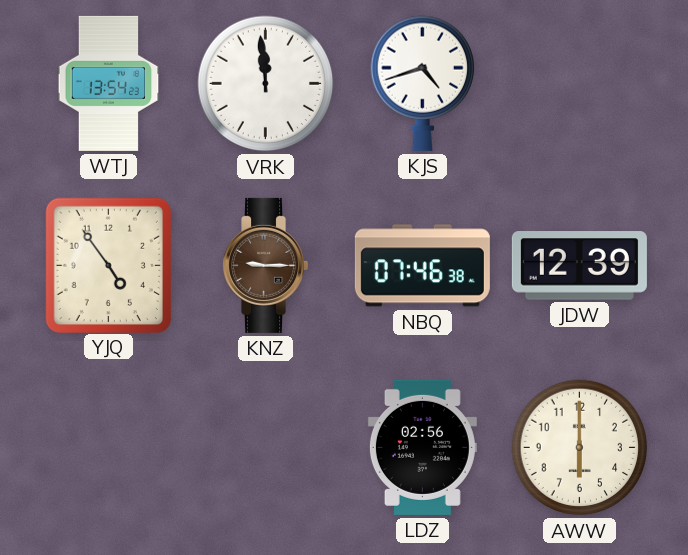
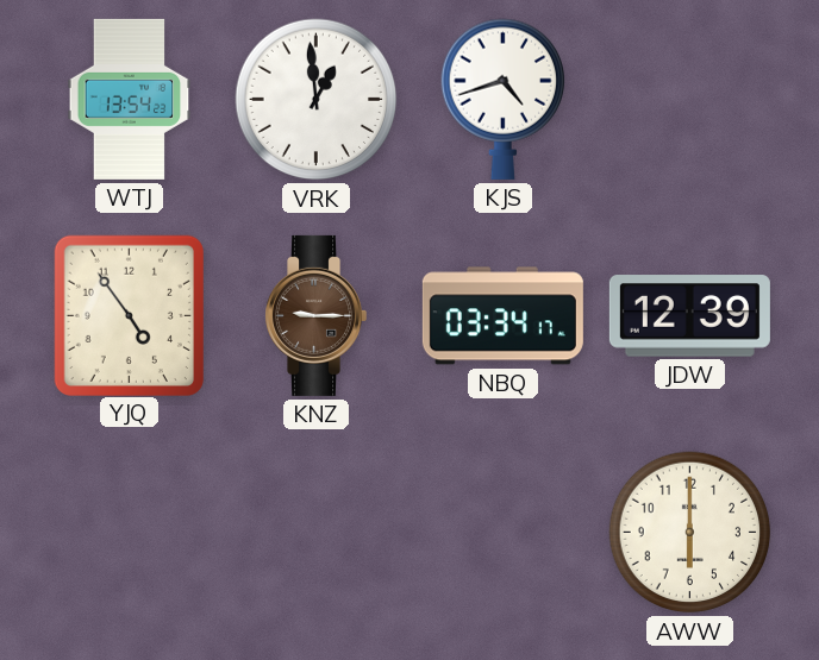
VRK: 11:59 -> 12:59 (317, 100)
NBQ: 07:46 -> 03:34 (502, 316)
LDZ: 02:56 -> none (422, 447)
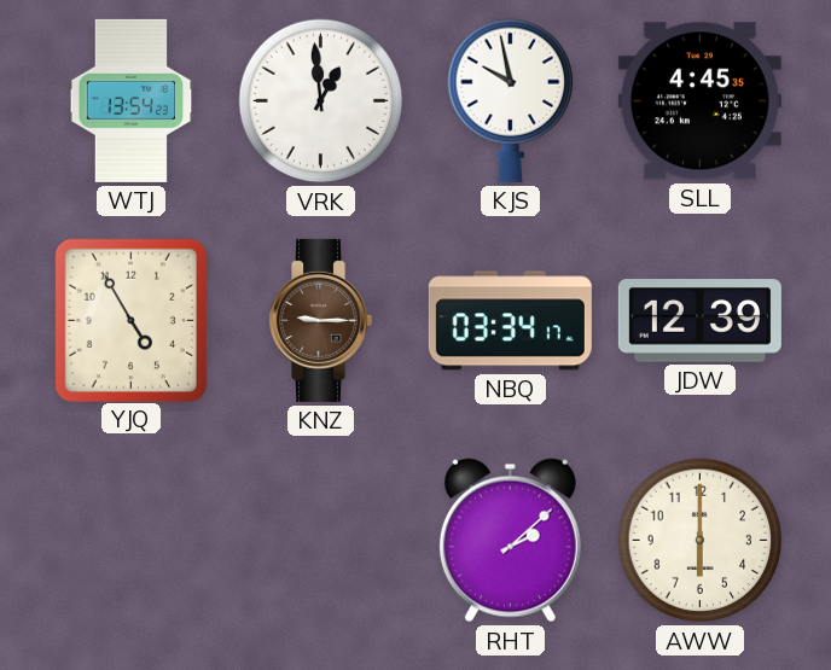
KJS: 4:42 -> 9:58 (510, 100)
SLL: none -> 4:45 (699, 101)
YJQ: 4:54 -> 4:55 (130, 320)
RHT: none -> 2:08 (510, 541)
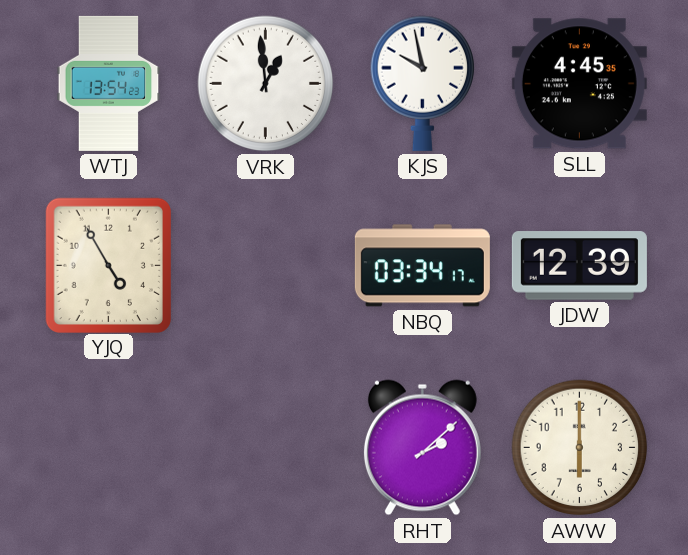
KNZ: 9:15 -> none (321, 320)
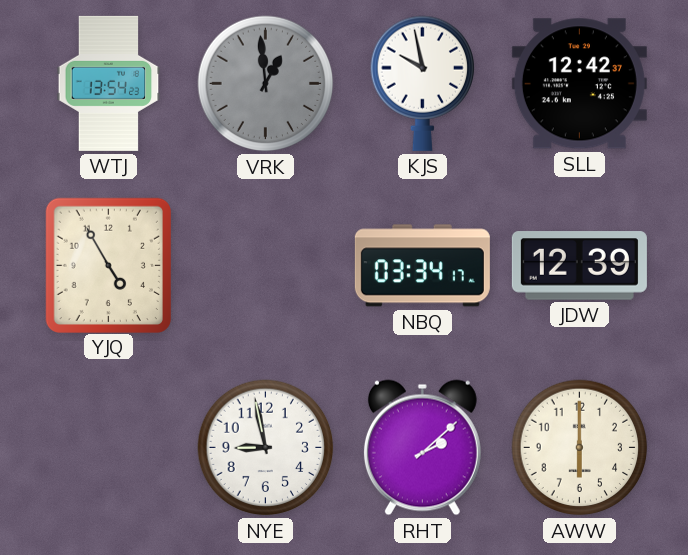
VRK dial: white -> grey (266, 84)
SLL: 4:45 -> 12:42 (579, 84)
NYE: none -> 8:58 (266, 448)
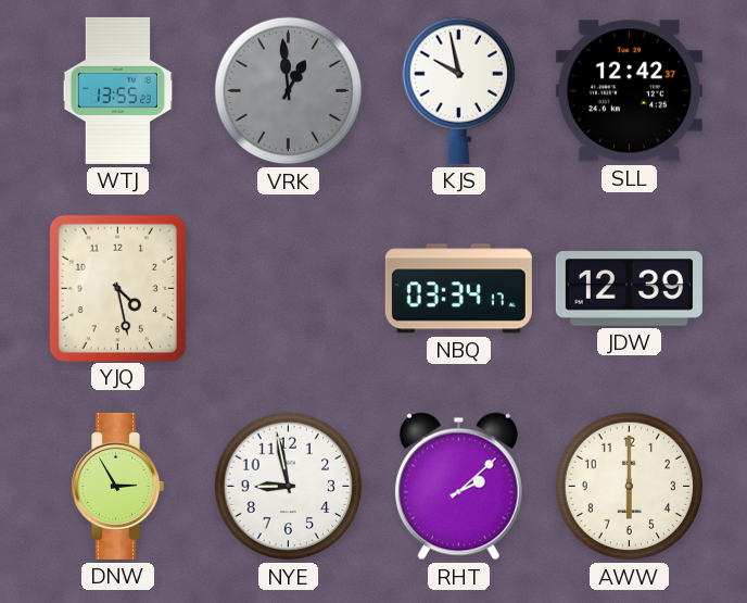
WTJ: 13:54 -> 13:55 (118, 90)
YJQ: 4:55 -> 4:28 (117, 288)
DNW: none -> 2:55 (118, 486)
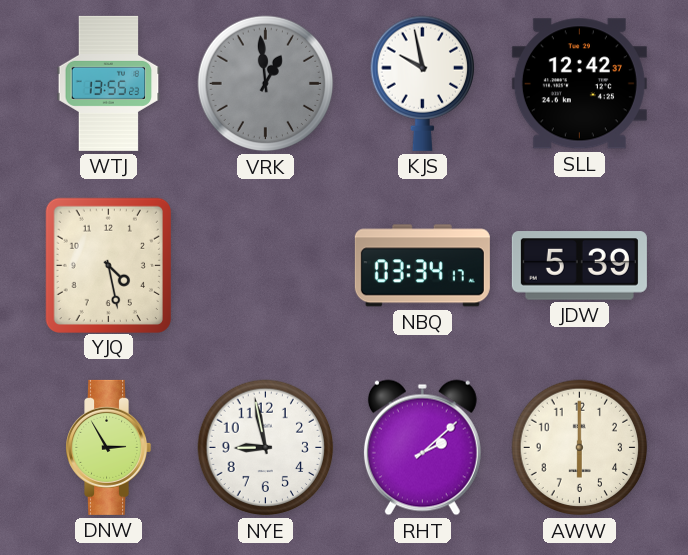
JDW: 12:39 -> 5:39 (579, 266)
